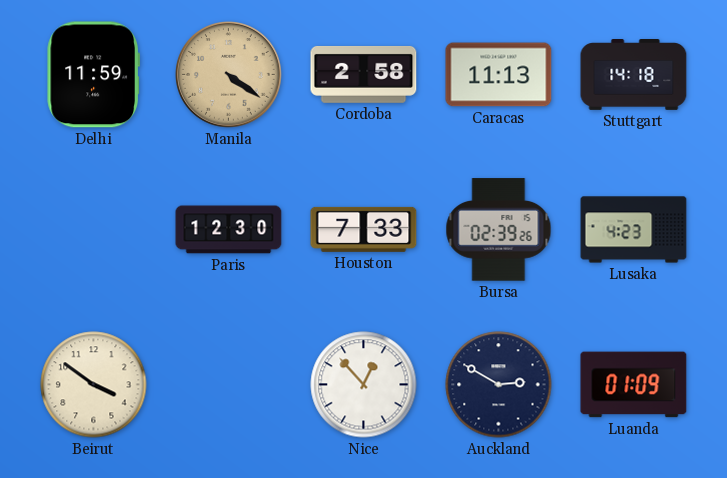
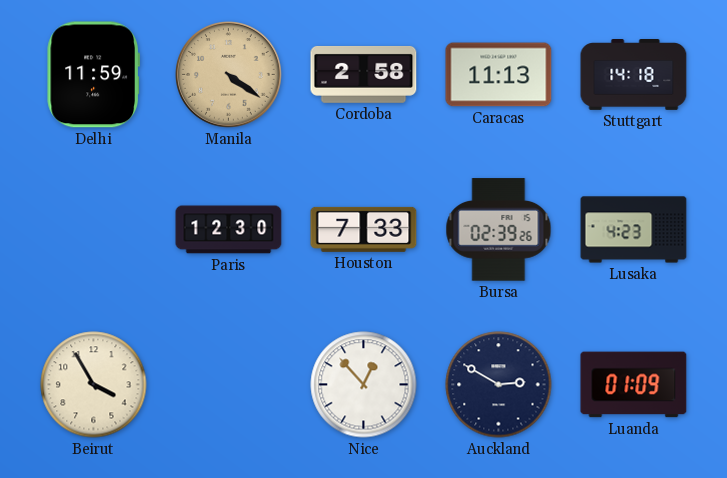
Beirut: 3:51 -> 3:55 (94, 385)
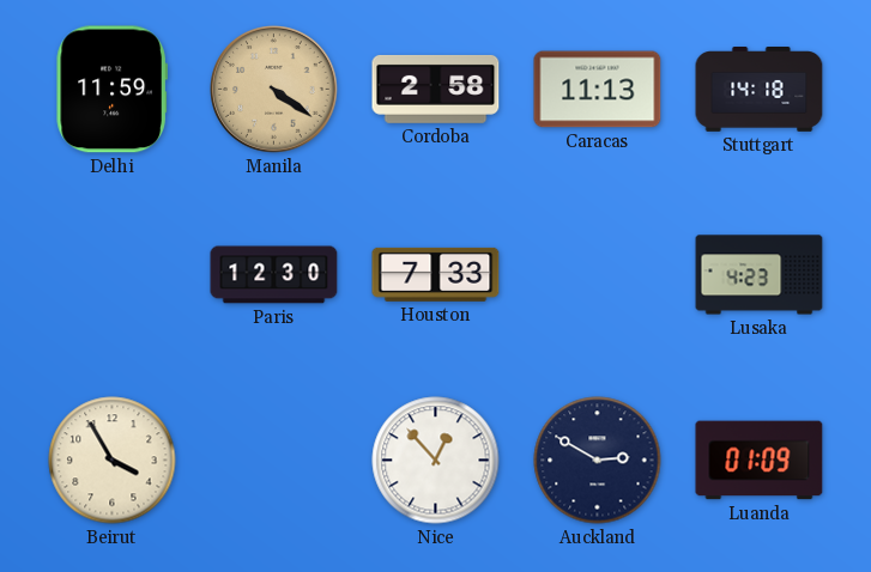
Bursa: 02:39 -> none (499, 230)
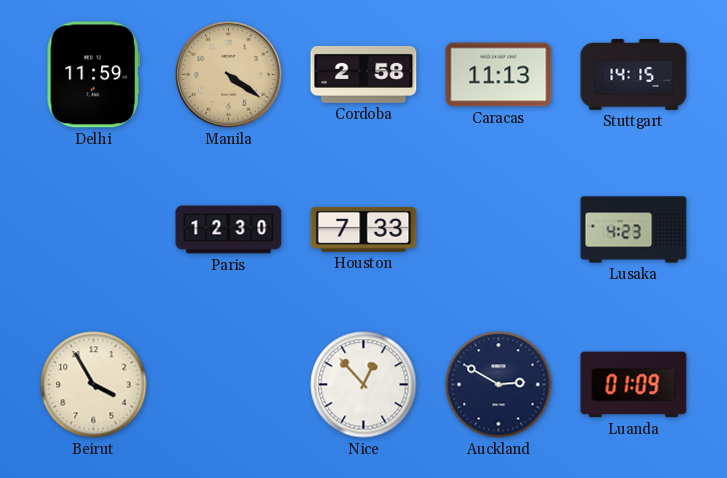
Stuttgart: 14:18 -> 14:15 (634, 75)
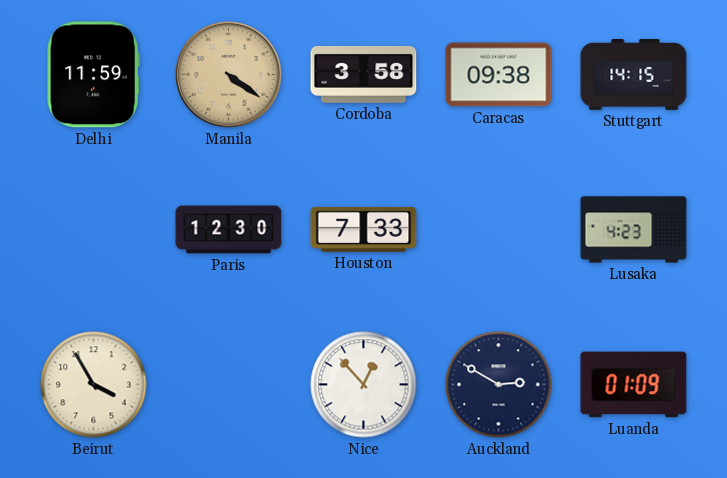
Cordoba: 2:58 -> 3:58 (364, 74)
Caracas: 11:13 -> 09:38 (499, 75)
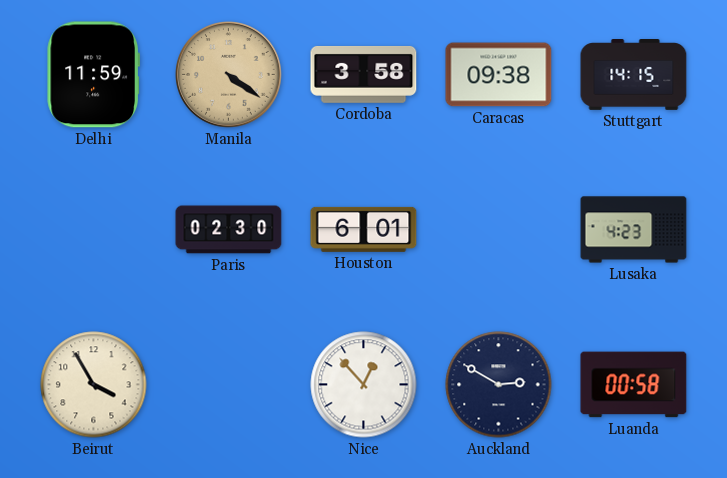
Paris: 12:30 -> 02:30 (229, 230)
Houston: 7:33 -> 6:01 (364, 229)
Luanda: 01:09 -> 00:58 (634, 385)
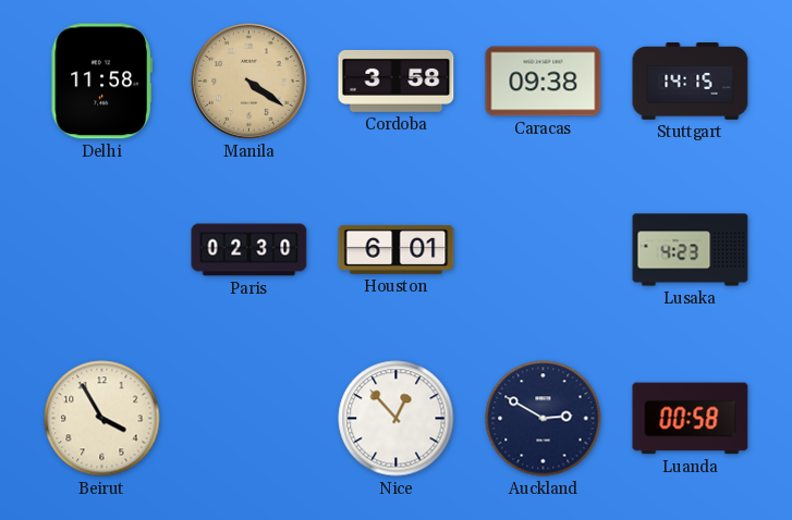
Delhi: 11:59 -> 11:58 (101, 82)
